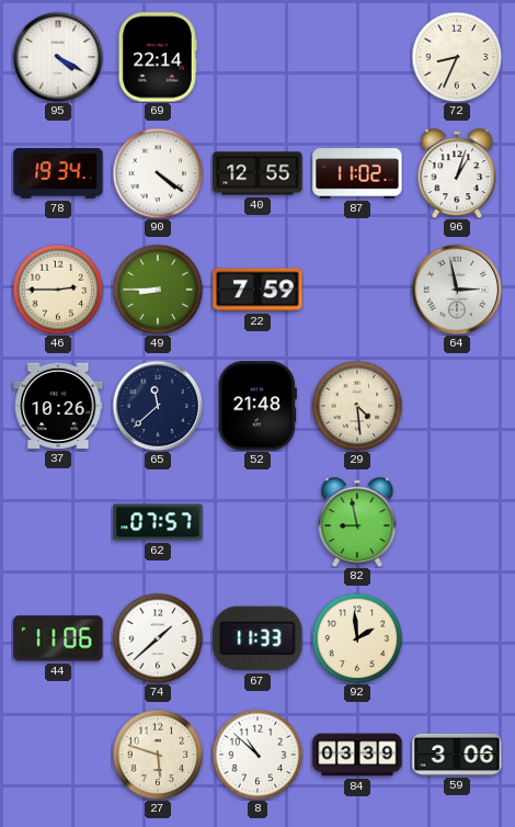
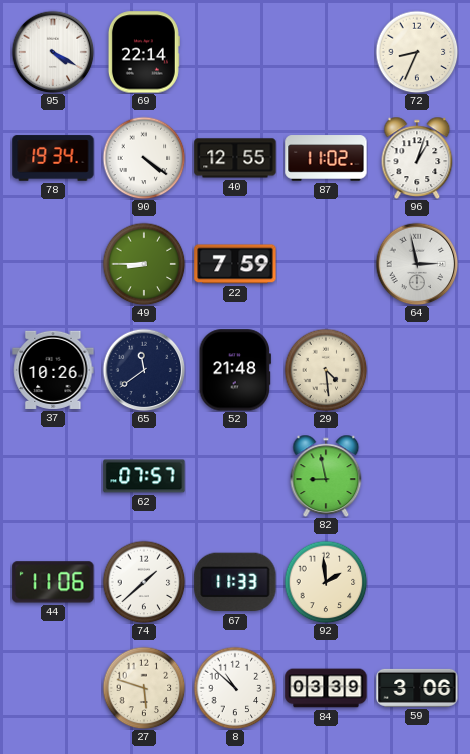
46: 2:45 -> none (58, 290)
65: 11:38 -> 11:39 (144, 370)
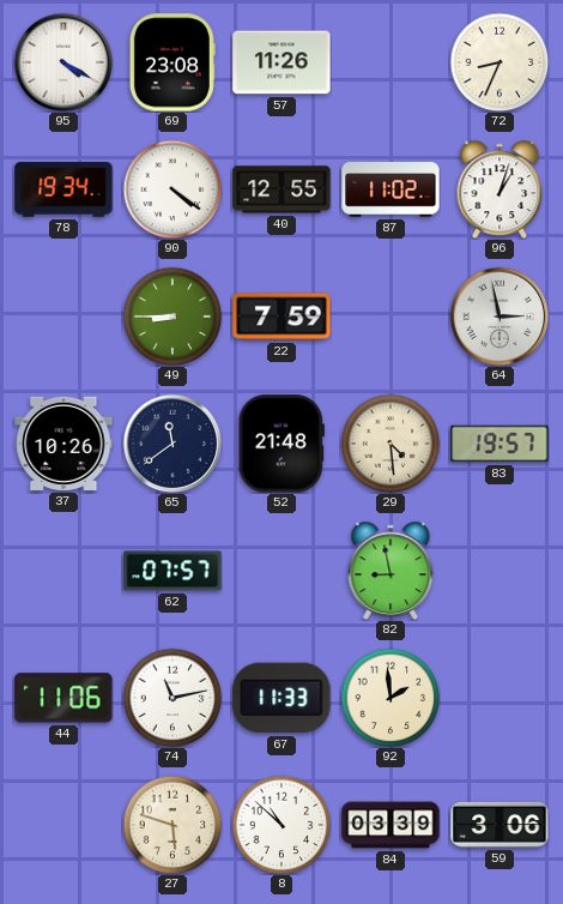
69: 22:14 -> 23:08 (172, 62)
57: none -> 11:26 (281, 62)
83: none -> 19:57 (500, 444)
74: 1:38 -> 11:13 (172, 698)
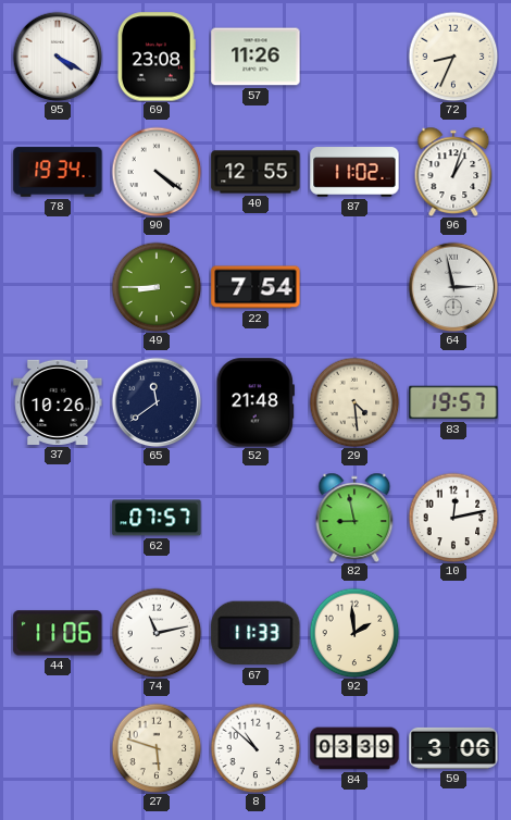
22: 7:59 -> 7:54 (255, 287)
10: none -> 12:13 (453, 518)
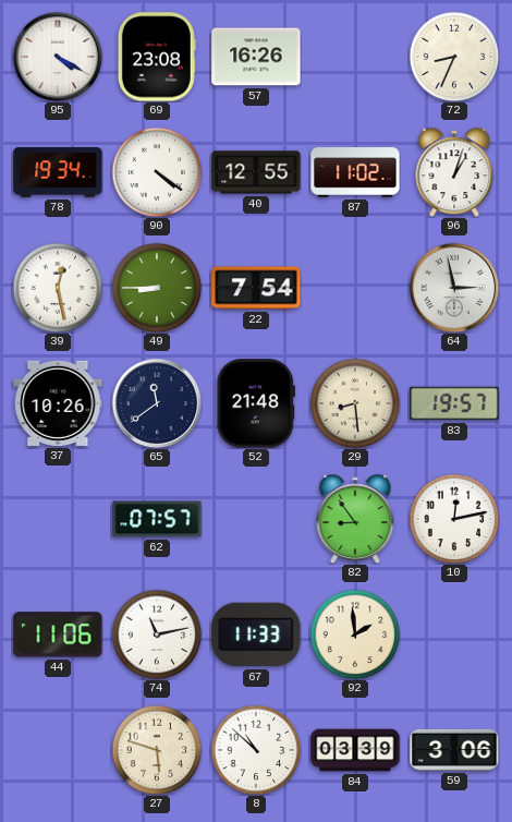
57: 11:26 -> 16:26 (256, 57)
39: none -> 12:28 (58, 288)
29: 4:29 -> 8:29 (355, 403)
82: 8:58 -> 8:54 (355, 518)
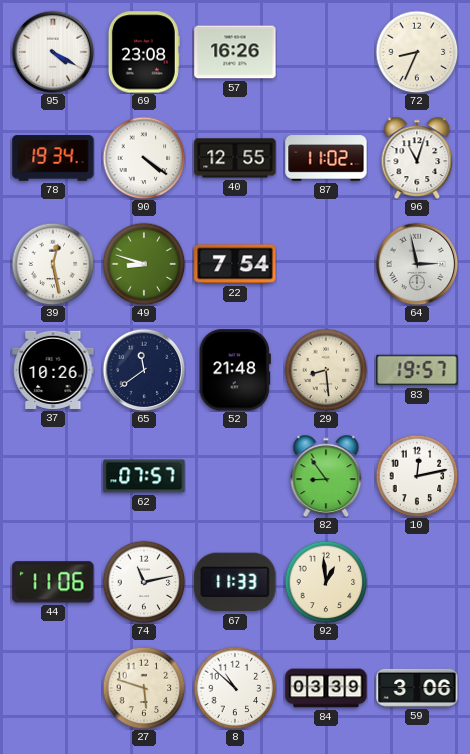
96: 1:03 -> 11:03 (417, 157)
49: 8:45 -> 8:48 (144, 264)
92: 1:59 -> 12:59 (326, 582)
